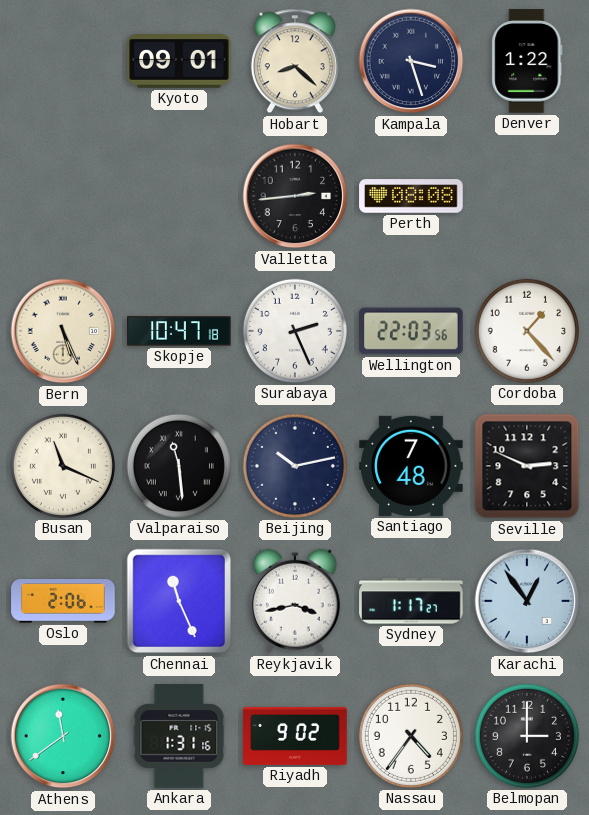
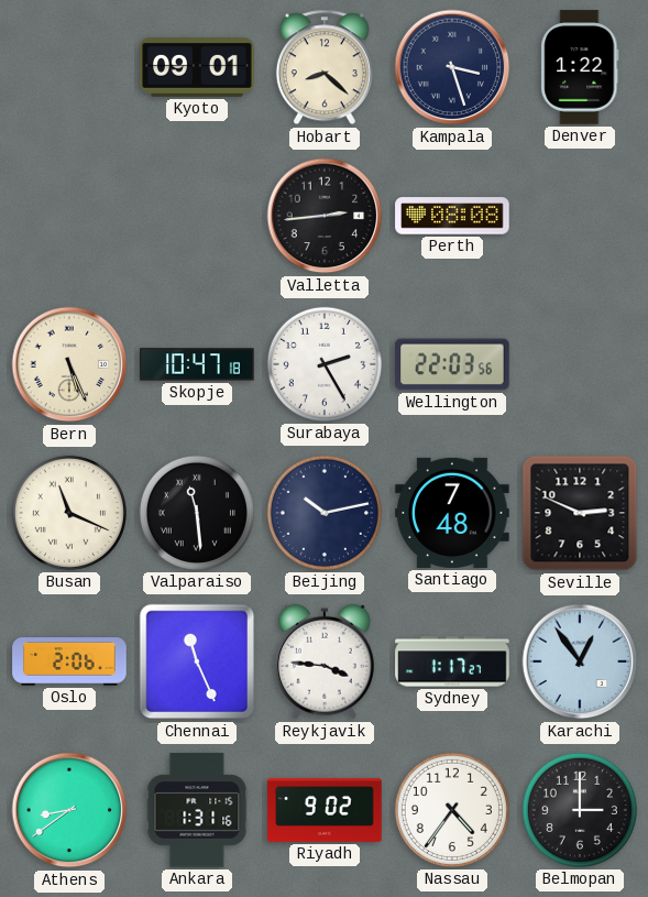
Surabaya: 2:26 -> 2:25 (325, 364)
Cordoba: 1:23 -> none (527, 331)
Reykjavik: 3:43 -> 3:46 (325, 661)
Athens: 11:39 -> 8:39 (69, 810)
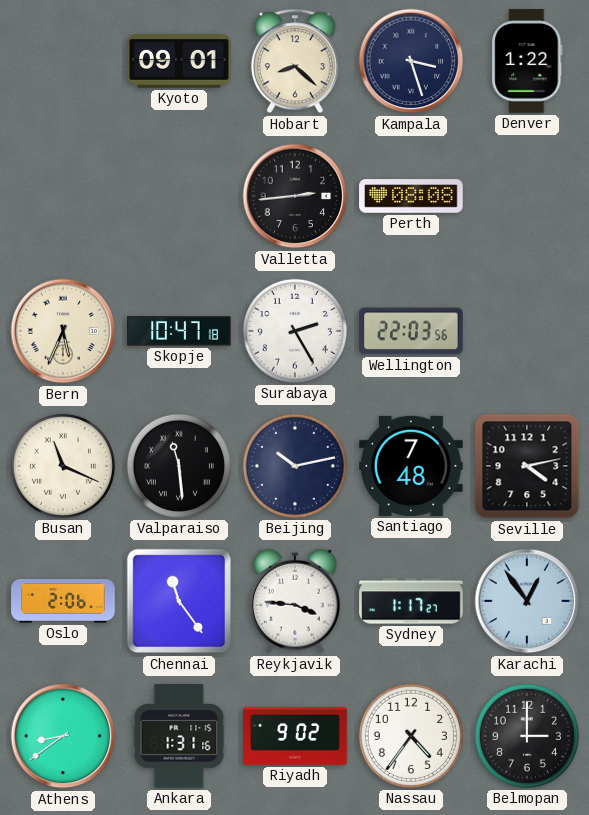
Bern: 5:26 -> 5:34 (63, 331)
Seville: 2:49 -> 4:13 (527, 466)
Chennai: 11:26 -> 11:24 (179, 601)
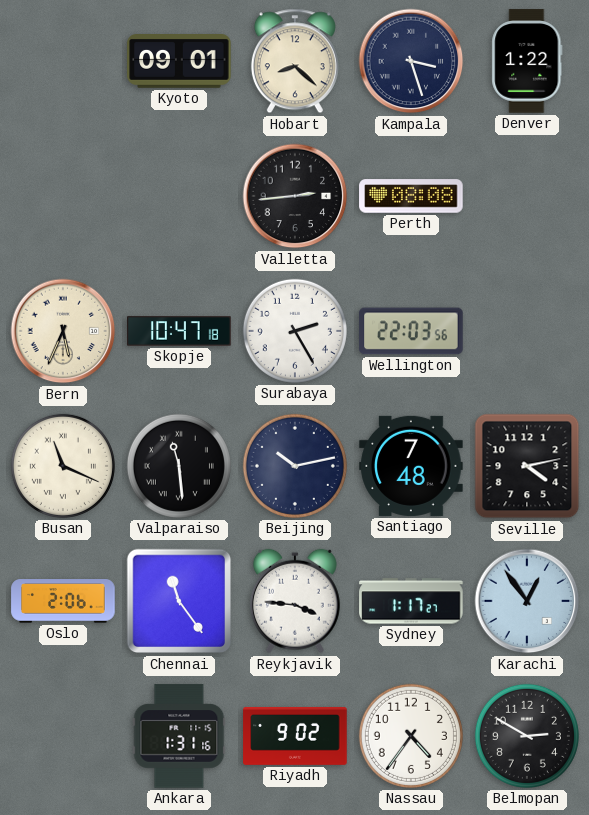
Athens: 8:39 -> none (63, 736)
Belmopan: 3:00 -> 2:50 (527, 736)
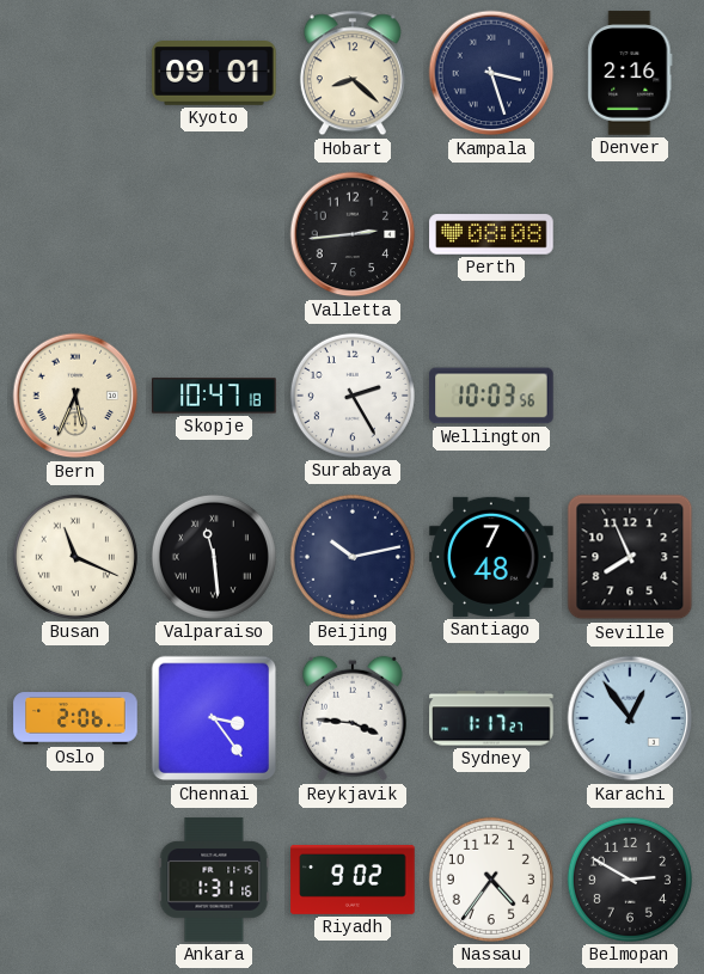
Denver: 1:22 -> 2:16 (630, 73)
Wellington: 22:03 -> 10:03 (491, 396)
Seville: 4:13 -> 7:56 (630, 557)
Chennai: 11:24 -> 3:24 (214, 718)
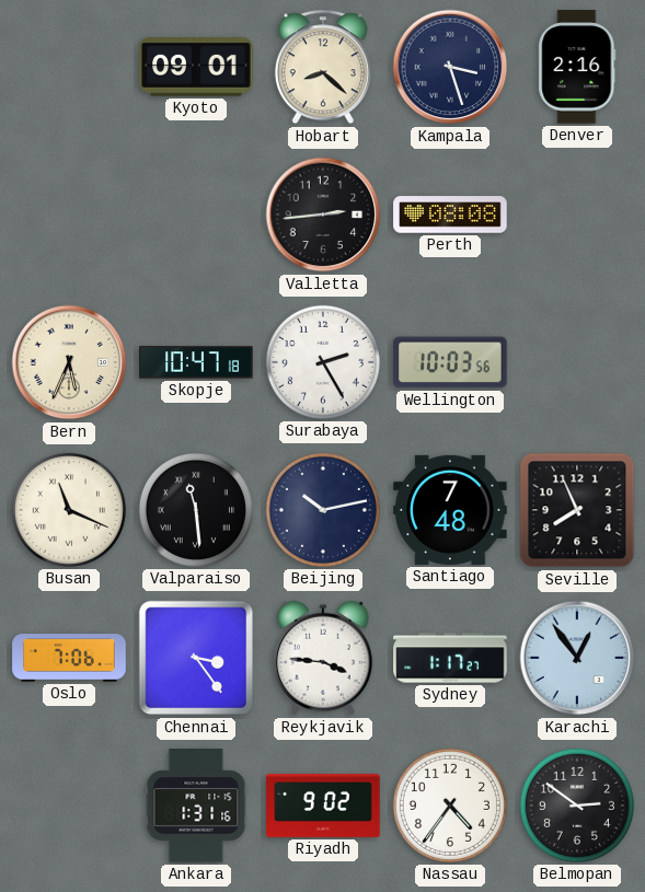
Oslo: 2:06 -> 7:06 (69, 658)
Belmopan: 2:50 -> 2:51 (577, 806)
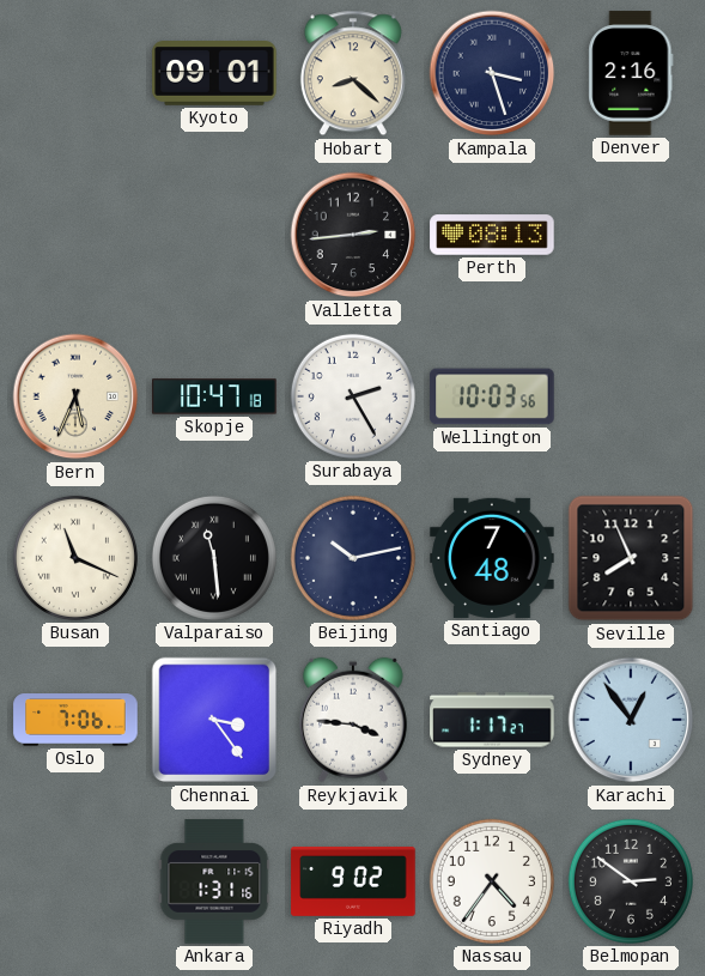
Perth: 08:08 -> 08:13 (492, 235)
